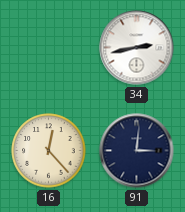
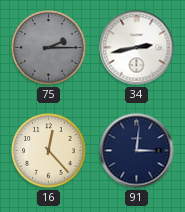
75: none -> 2:15 (49, 48)
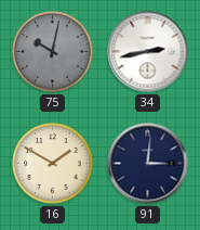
75: 2:15 -> 10:02 (53, 52)
16: 12:23 -> 1:50 (53, 164)
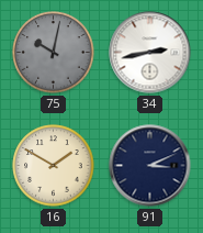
91: 3:01 -> 3:11 (150, 166)
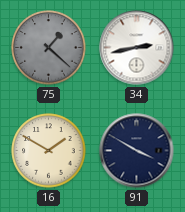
75: 10:02 -> 1:22 (49, 48)
91: 3:11 -> 3:50 (137, 151)
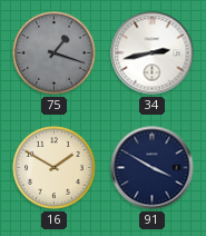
75: 1:22 -> 1:18 (55, 53)
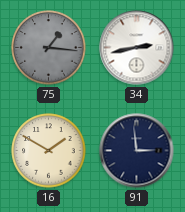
75: 1:18 -> 1:16 (49, 48)
91: 3:50 -> 2:59 (137, 151)
